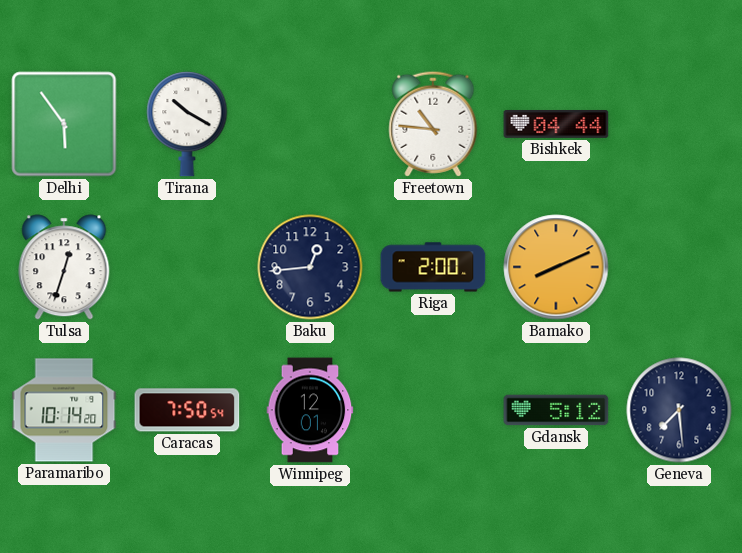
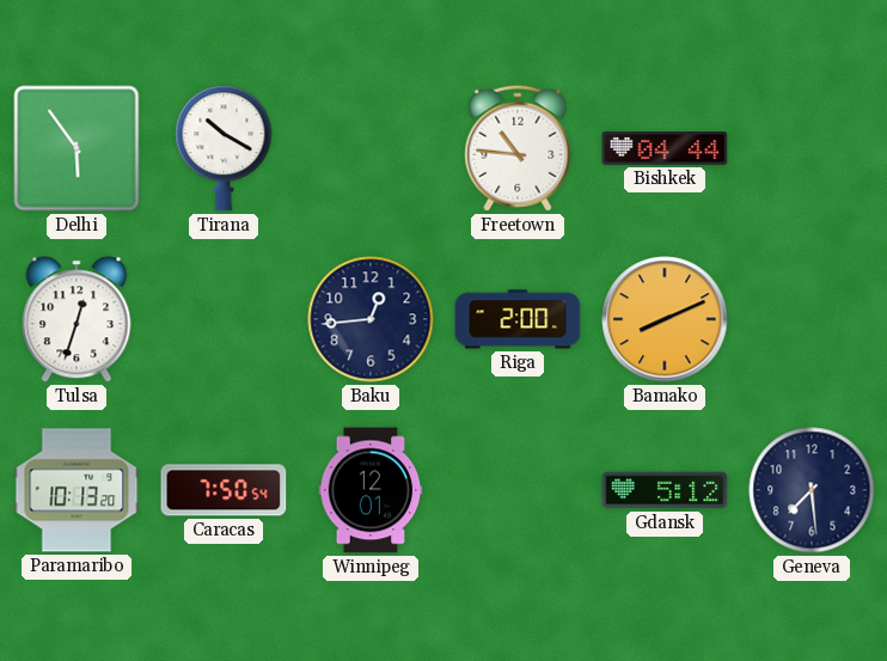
Paramaribo: 10:14 -> 10:13 (77, 490)
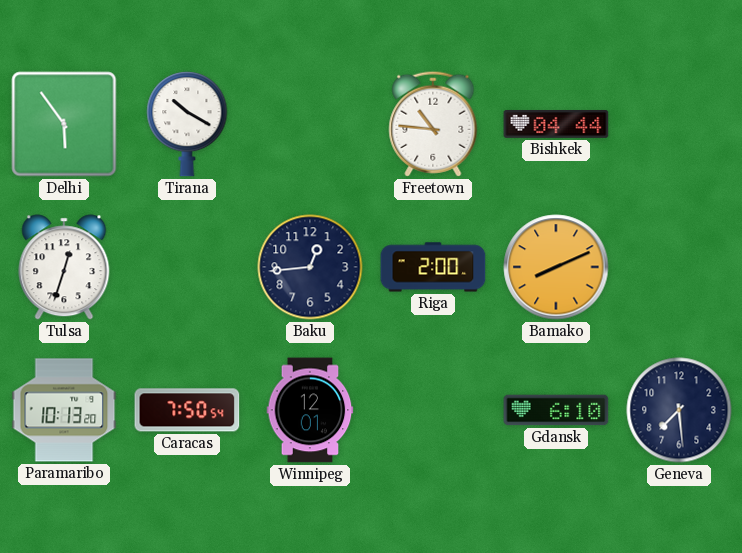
Gdansk: 5:12 -> 6:10 (556, 410)
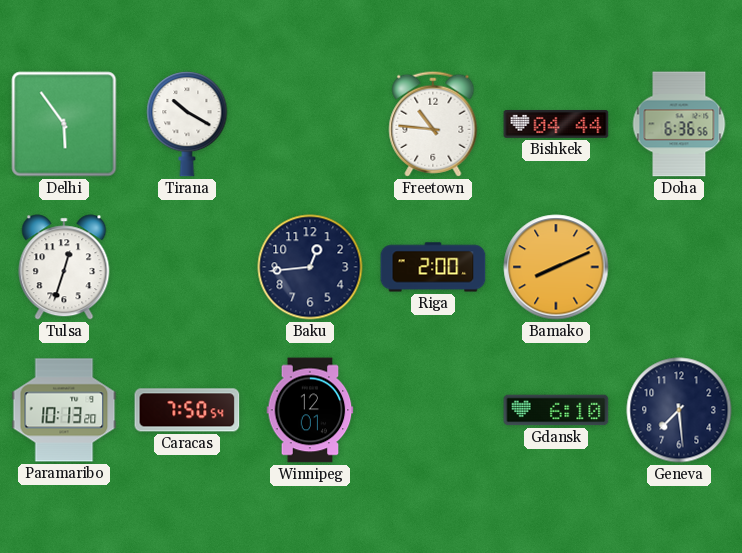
Doha: none -> 6:36 (679, 124)
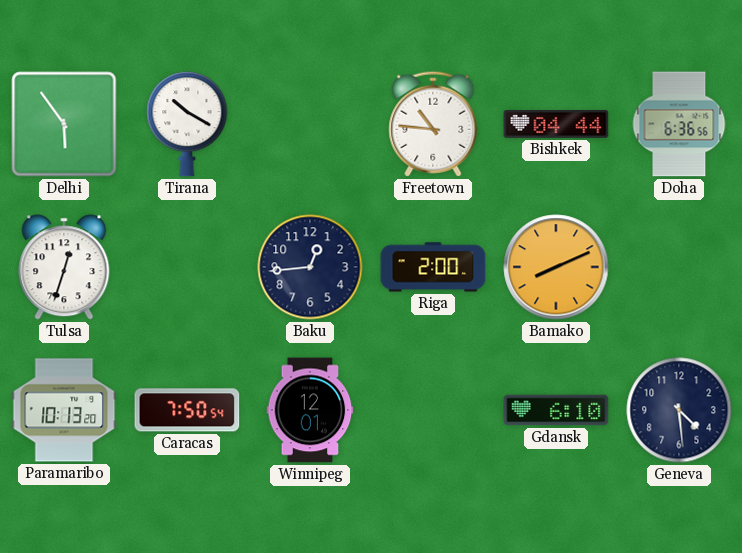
Geneva: 7:29 -> 4:29 (679, 410)
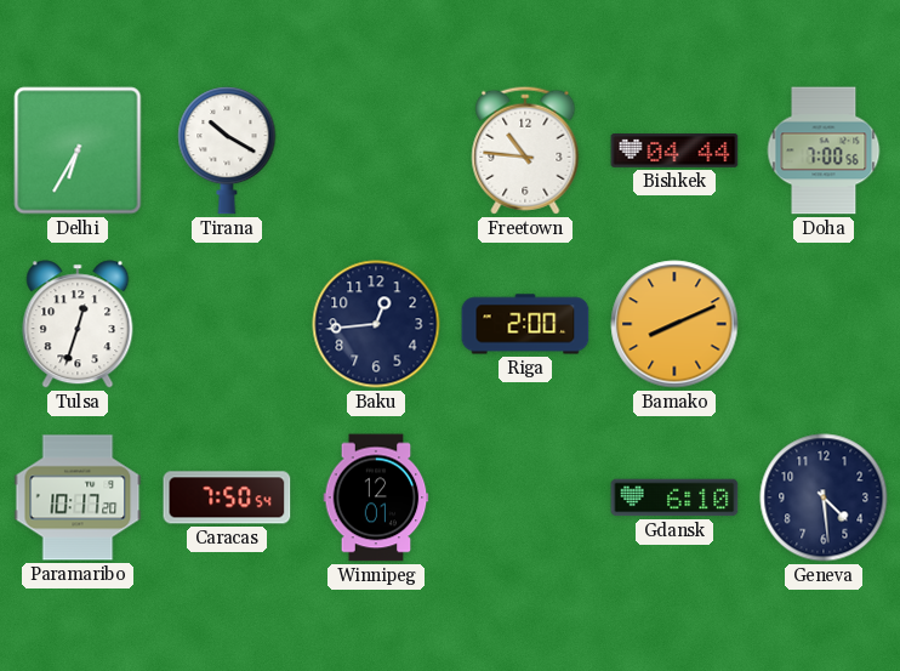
Delhi: 5:54 -> 6:35 (78, 150)
Doha: 6:36 -> 7:00 (824, 150)
Paramaribo: 10:13 -> 10:17 (78, 497)
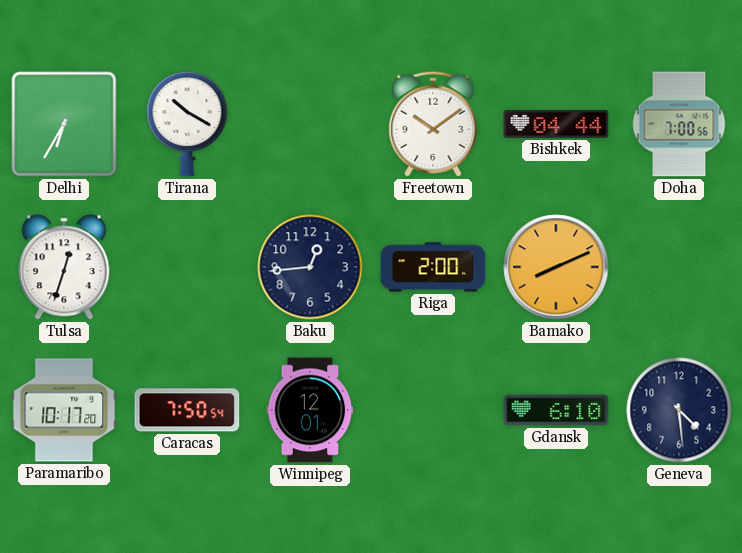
Freetown: 10:46 -> 10:09 (433, 124)
